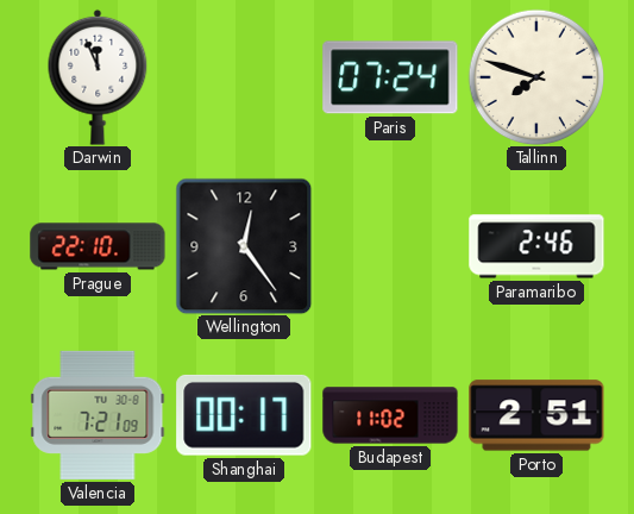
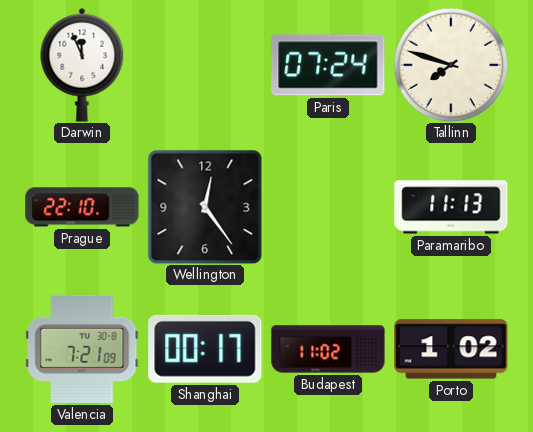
Paramaribo: 2:46 -> 11:13 (451, 207)
Porto: 2:51 -> 1:02 (451, 349)
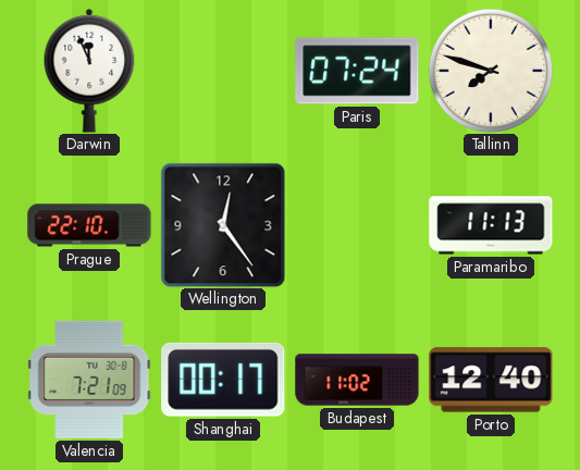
Porto: 1:02 -> 12:40 (491, 380)
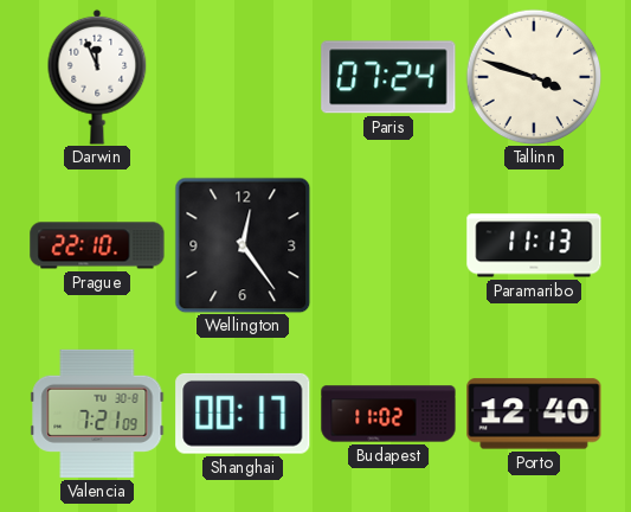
Tallinn: 7:48 -> 3:48 (534, 77)
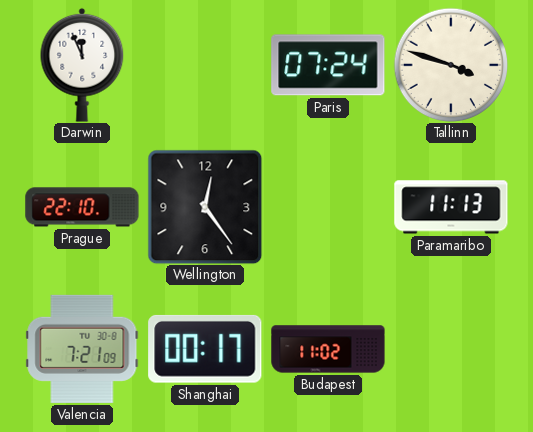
Porto: 12:40 -> none (534, 414)
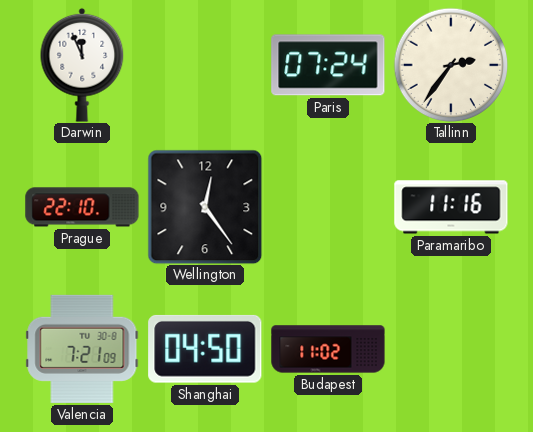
Tallinn: 3:48 -> 2:36 (451, 65)
Paramaribo: 11:13 -> 11:16 (451, 207)
Shanghai: 00:17 -> 04:50 (205, 349)
